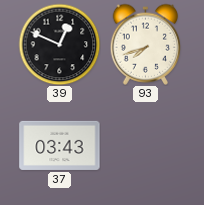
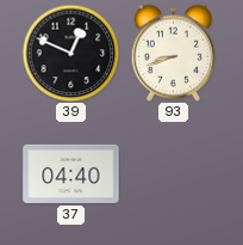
93: 7:42 -> 8:42 (174, 53)
37: 03:43 -> 04:40 (71, 173)
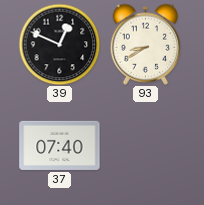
93: 8:42 -> 8:40 (146, 44)
37: 04:40 -> 07:40 (60, 145)
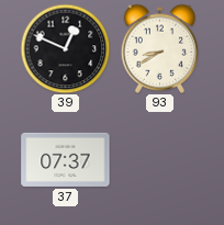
37: 07:40 -> 07:37 (66, 159)
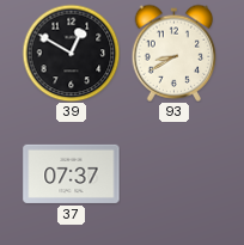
39: 12:49 -> 12:50 (71, 53)
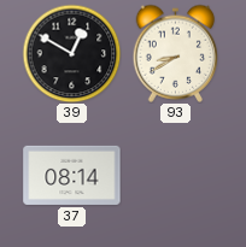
37: 07:37 -> 08:14 (72, 175)
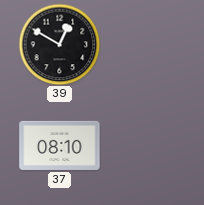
93: 8:40 -> none (176, 53)
37: 08:14 -> 08:10 (60, 145)
